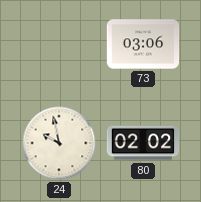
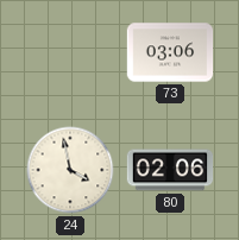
24: 9:58 -> 3:58 (70, 170)
80: 02:02 -> 02:06 (170, 170)
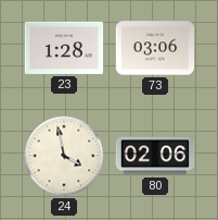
23: none -> 1:28 (64, 48)
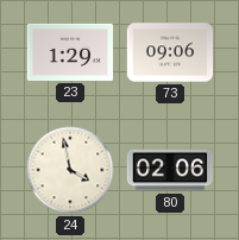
23: 1:28 -> 1:29 (70, 52)
73: 03:06 -> 09:06 (170, 52)
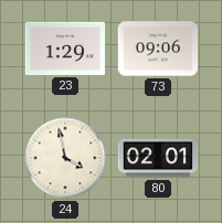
80: 02:06 -> 02:01 (158, 158)
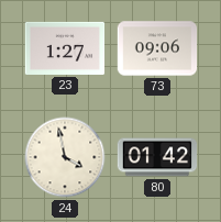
23: 1:29 -> 1:27 (65, 48)
80: 02:01 -> 01:42 (157, 157)
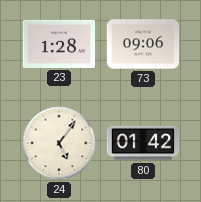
23: 1:27 -> 1:28 (59, 44)
24: 3:58 -> 5:06 (59, 143)
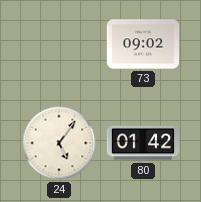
23: 1:28 -> none (59, 44)
73: 09:06 -> 09:02 (143, 44)
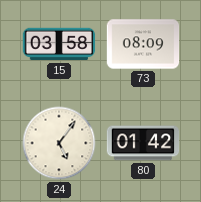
15: none -> 03:58 (59, 44)
73: 09:02 -> 08:09 (143, 44)
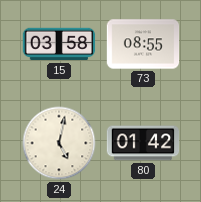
73: 08:09 -> 08:55 (143, 44)
24: 5:06 -> 5:02 (59, 143)
